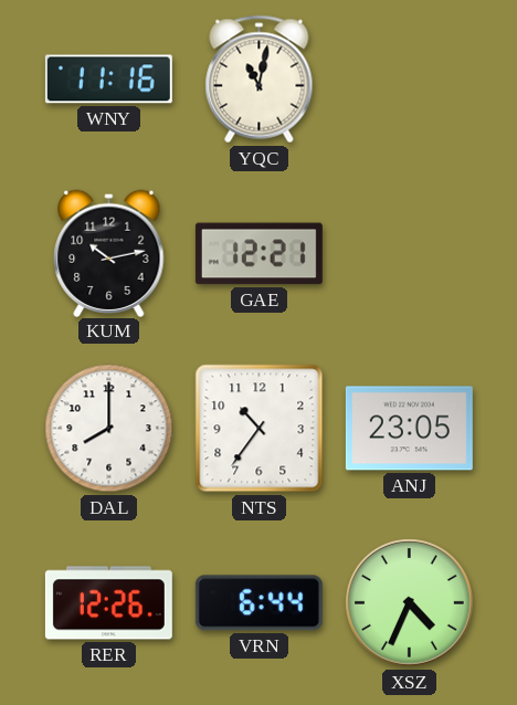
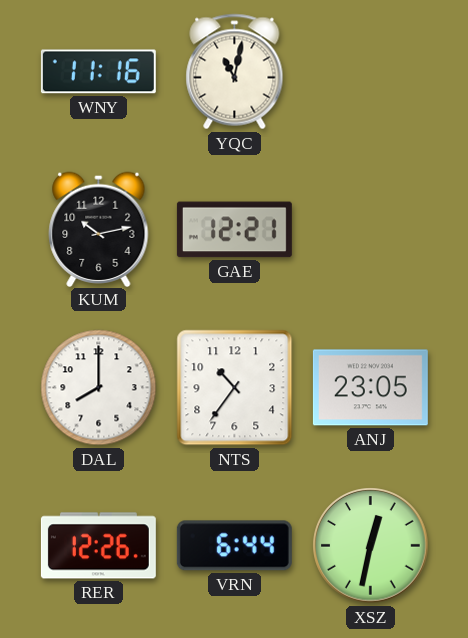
XSZ: 4:34 -> 12:32 (371, 546)
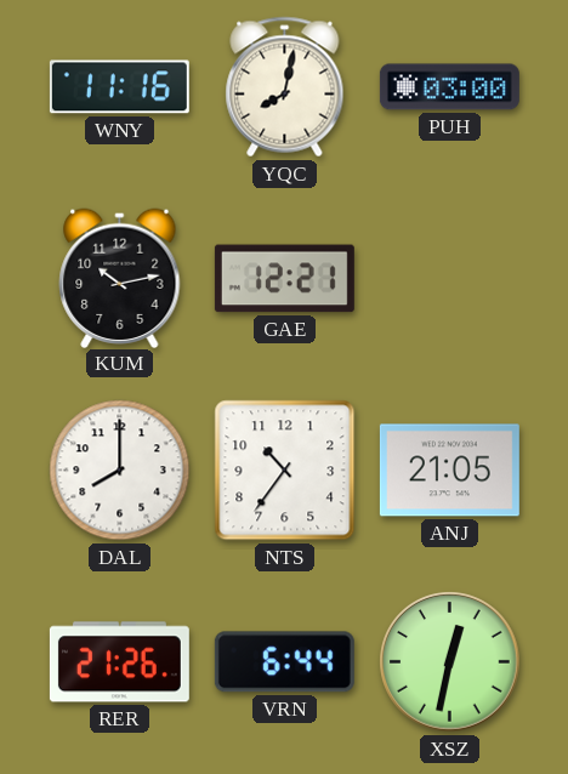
YQC: 11:02 -> 8:02 (285, 87)
PUH: none -> 03:00 (449, 87)
ANJ: 23:05 -> 21:05 (449, 471)
RER: 12:26 -> 21:26 (119, 662)
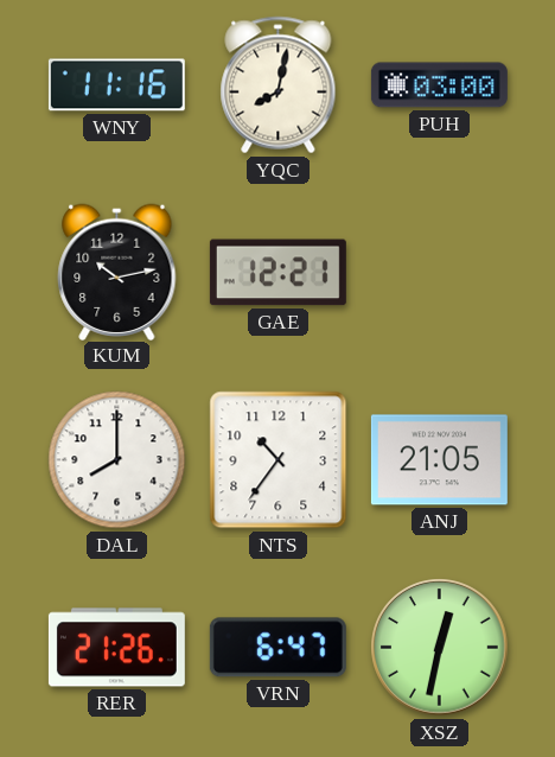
VRN: 6:44 -> 6:47 (277, 648)
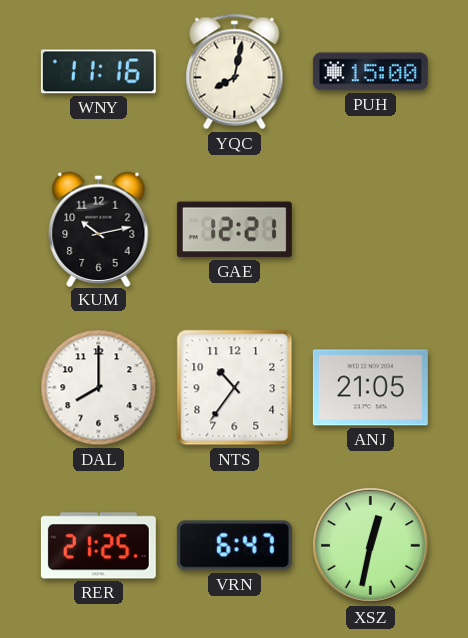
PUH: 03:00 -> 15:00 (370, 72)
RER: 21:26 -> 21:25 (98, 546)
